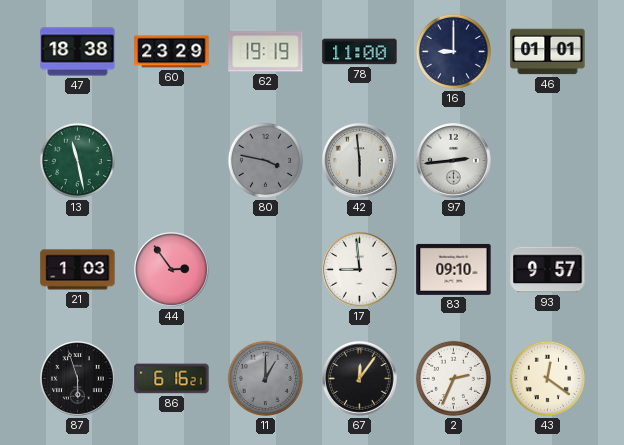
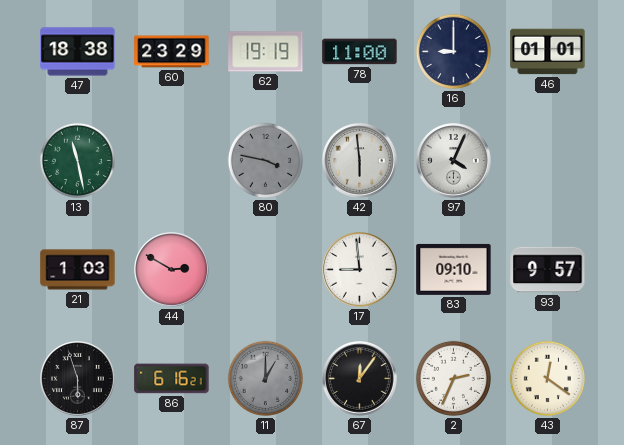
97: 2:44 -> 4:04 (454, 161)
44: 2:54 -> 2:50 (172, 270)
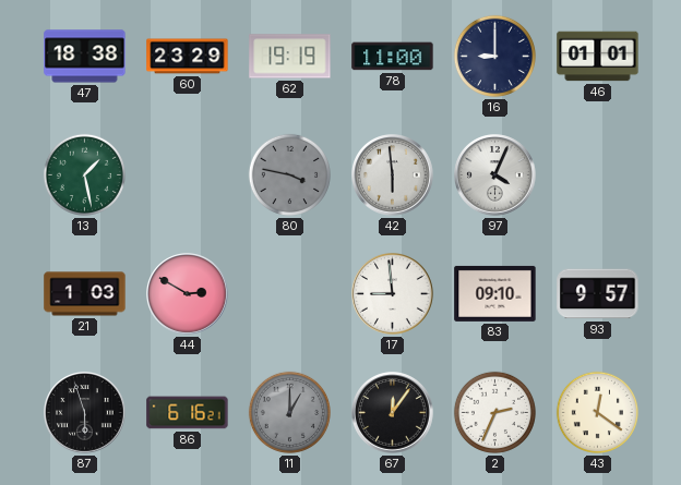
13: 11:28 -> 1:28 (84, 174)
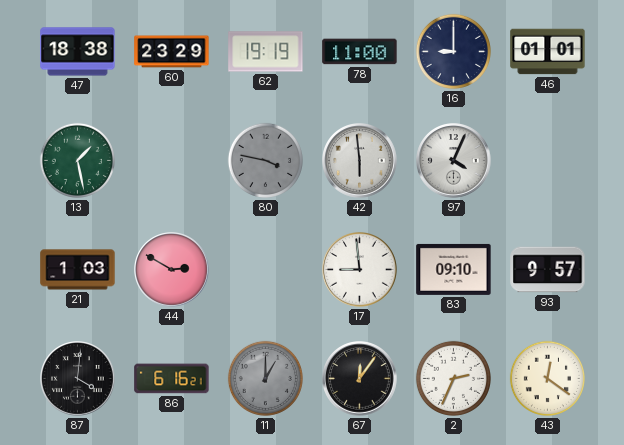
87: 5:57 -> 4:01 (78, 379)
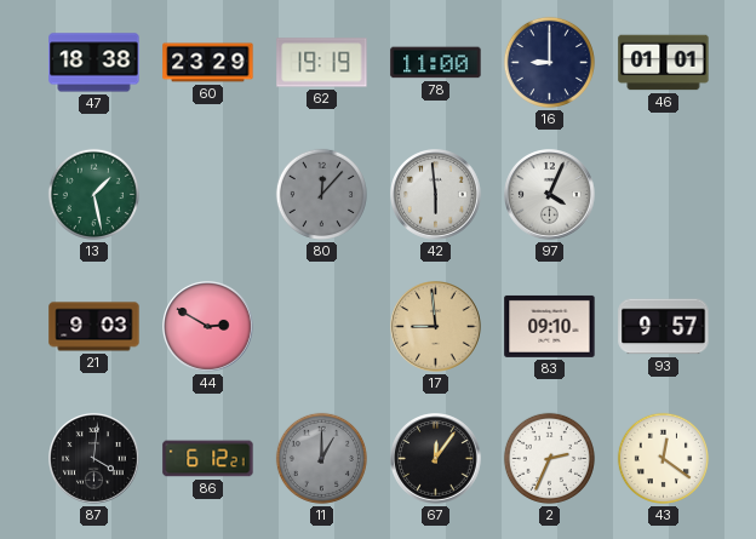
80: 3:47 -> 12:07 (321, 194)
21: 1:03 -> 9:03 (94, 327)
17 dial: white -> champagne (436, 327)
86: 6:16 -> 6:12 (208, 459)
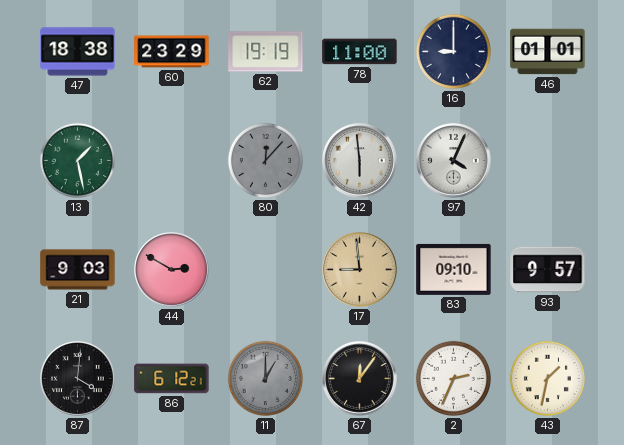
43: 12:21 -> 1:32 (547, 378)
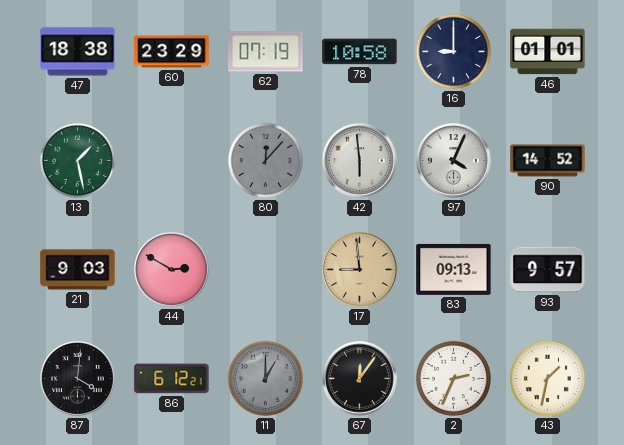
62: 19:19 -> 07:19 (266, 52)
78: 11:00 -> 10:58 (360, 52)
90: none -> 14:52 (548, 161)
83: 09:10 -> 09:13 (454, 269)
